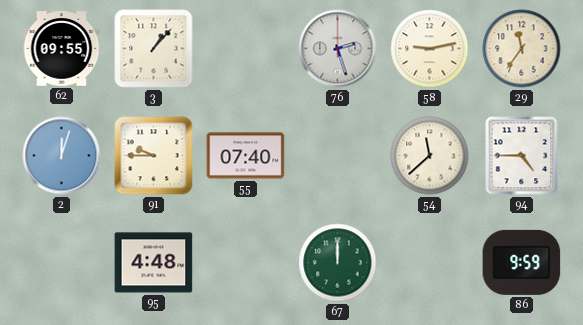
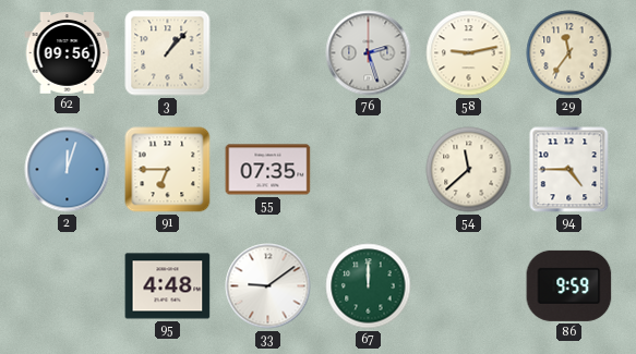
62: 09:55 -> 09:56 (68, 53)
91: 9:45 -> 6:45 (168, 170)
55: 07:40 -> 07:35 (268, 170)
33: none -> 9:09 (268, 286)
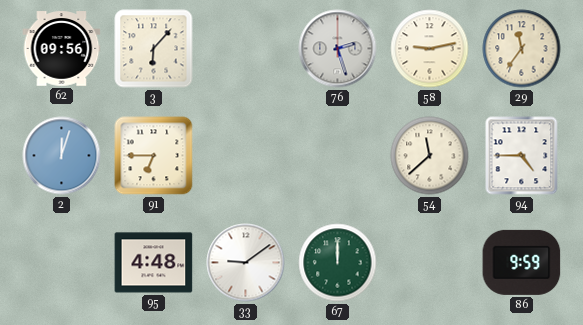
3: 1:07 -> 6:07 (154, 49)
55: 07:35 -> none (268, 170)
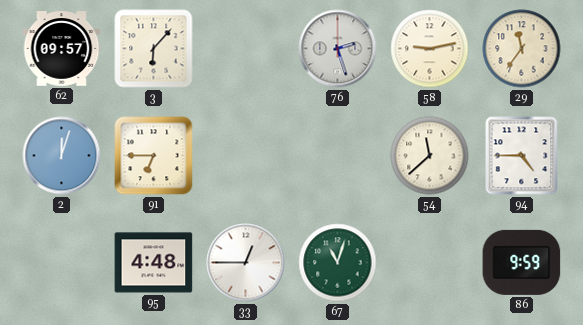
62: 09:56 -> 09:57 (62, 49)
33: 9:09 -> 12:45 (246, 263)
67: 12:00 -> 11:03 (338, 263)
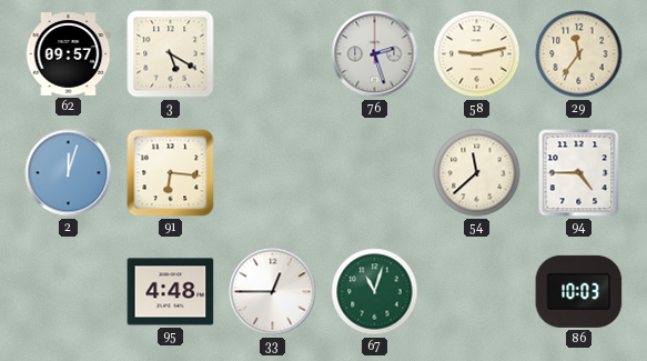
3: 6:07 -> 5:20 (171, 54)
91: 6:45 -> 6:16 (171, 173)
86: 9:59 -> 10:03 (579, 291)
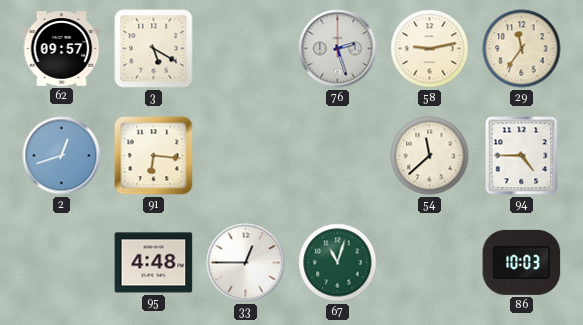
2: 12:03 -> 12:42 (62, 156)
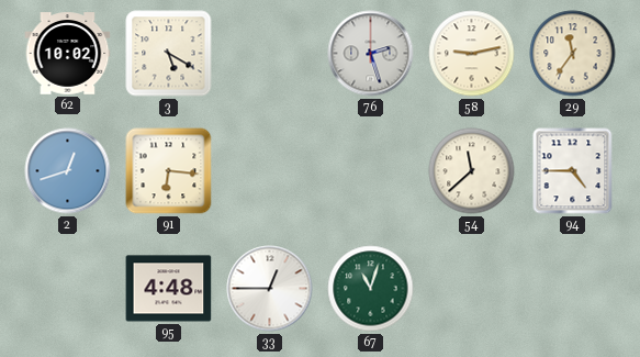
62: 09:57 -> 10:02 (68, 54)
86: 10:03 -> none (522, 262)
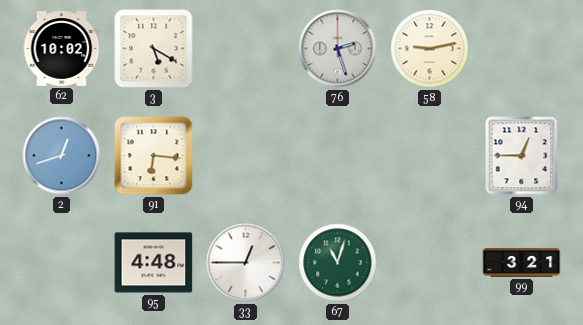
29: 11:36 -> none (573, 54)
54: 11:38 -> none (472, 171)
94: 4:45 -> 12:45 (522, 156)
99: none -> 3:21 (522, 262)
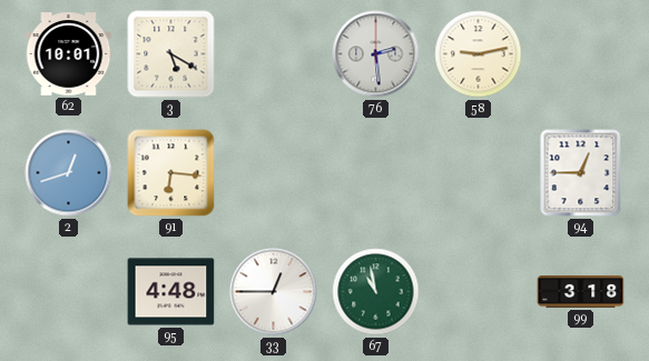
62: 10:02 -> 10:01 (69, 54)
76: 2:27 -> 2:29 (376, 54)
67: 11:03 -> 10:58 (376, 292)
99: 3:21 -> 3:18 (581, 291)
